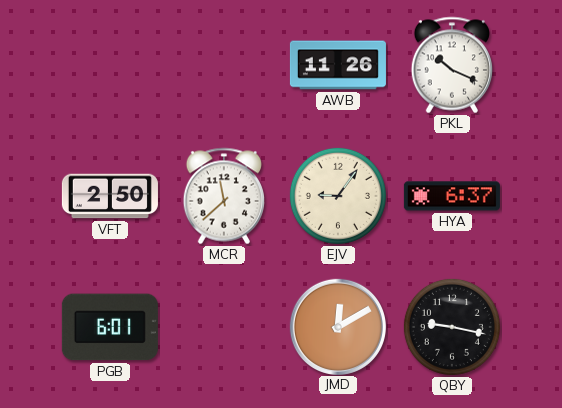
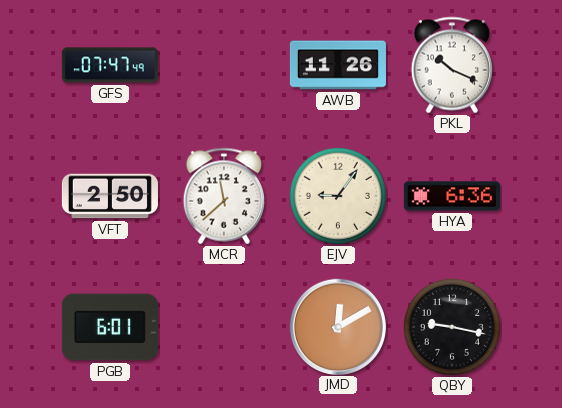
GFS: none -> 07:47 (110, 65)
HYA: 6:37 -> 6:36 (452, 196)
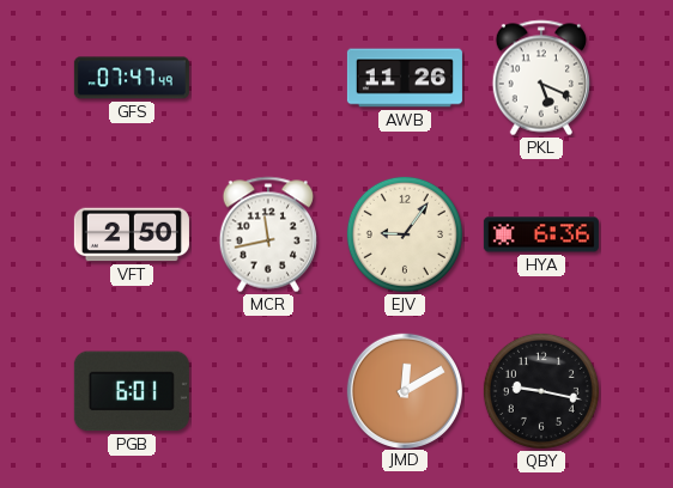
PKL: 10:19 -> 5:19 (540, 78)
MCR: 11:38 -> 11:43 (267, 234)
